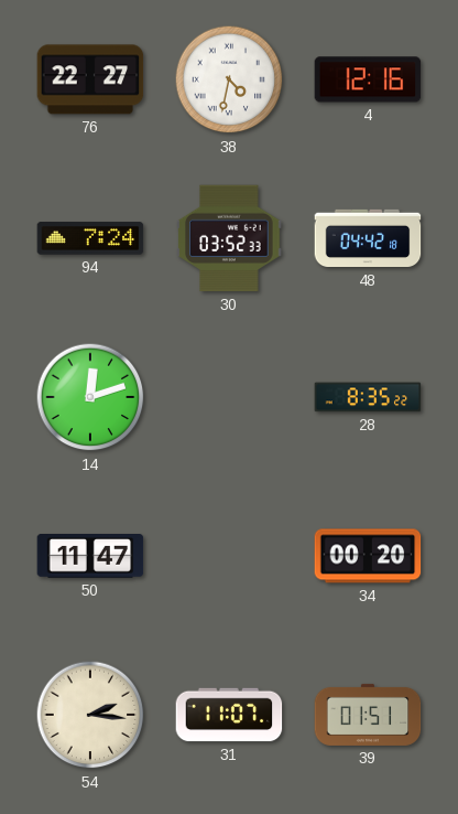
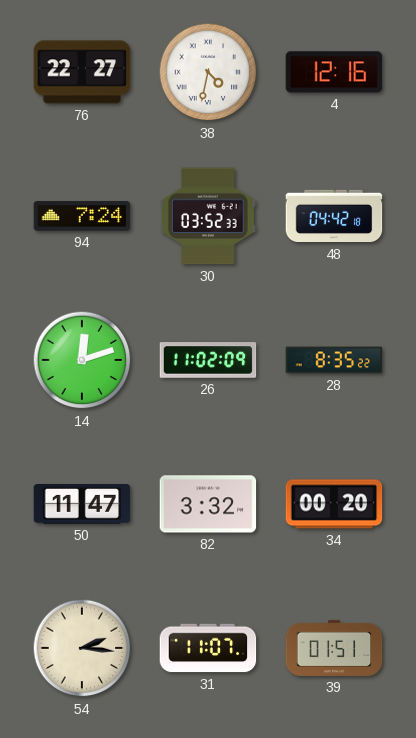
26: none -> 11:02 (208, 360)
82: none -> 3:32 (208, 504)
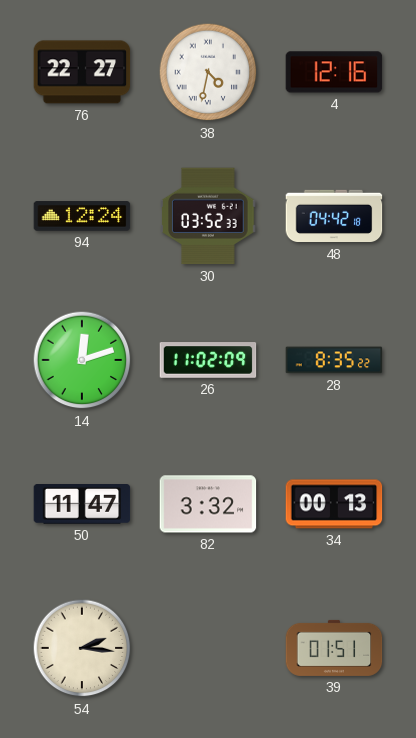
94: 7:24 -> 12:24 (82, 216)
34: 00:20 -> 00:13 (334, 504)
31: 11:07 -> none (208, 648)
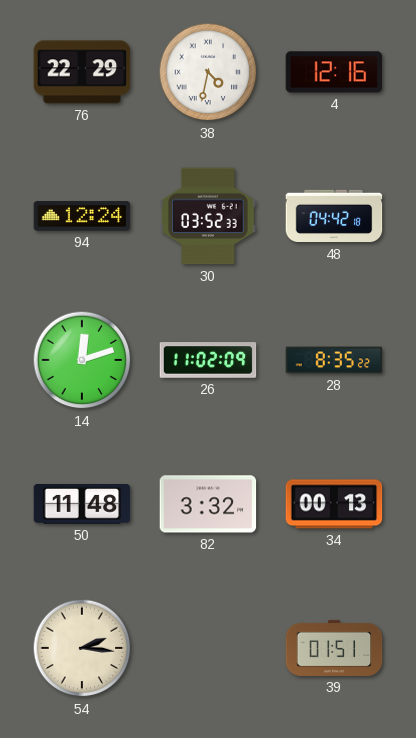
76: 22:27 -> 22:29 (82, 72)
50: 11:47 -> 11:48 (82, 505)
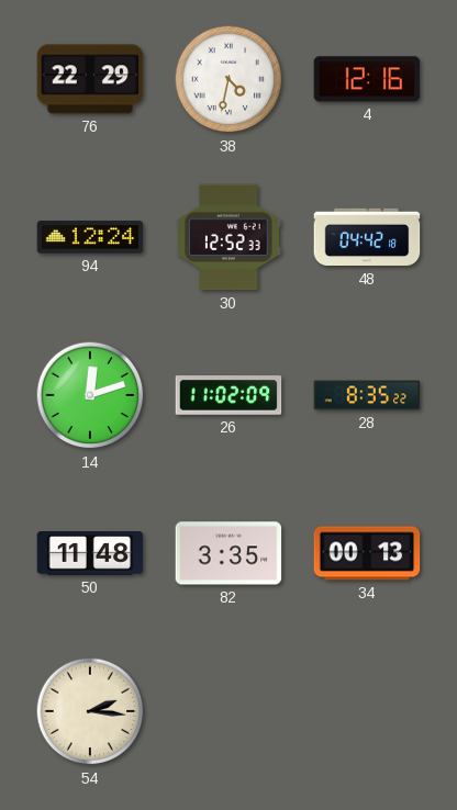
30: 03:52 -> 12:52 (228, 237)
82: 3:32 -> 3:35 (228, 553)
39: 01:51 -> none (334, 648)
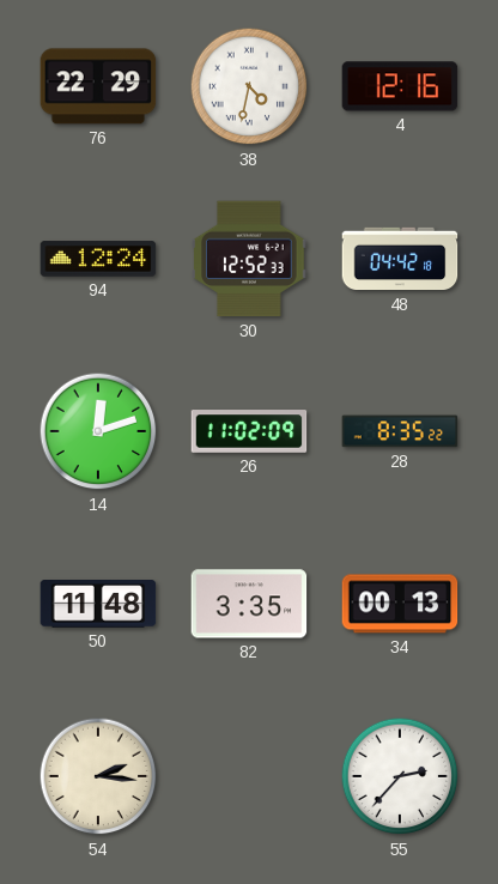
55: none -> 2:37 (400, 776)
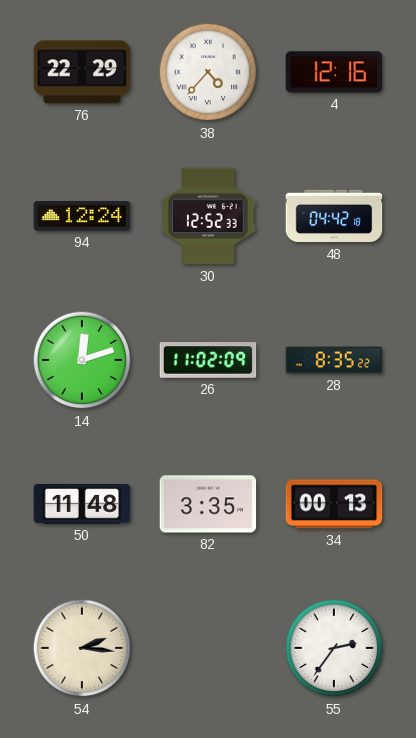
38: 4:32 -> 4:37 (208, 72)
55: 2:37 -> 2:36 (334, 648)
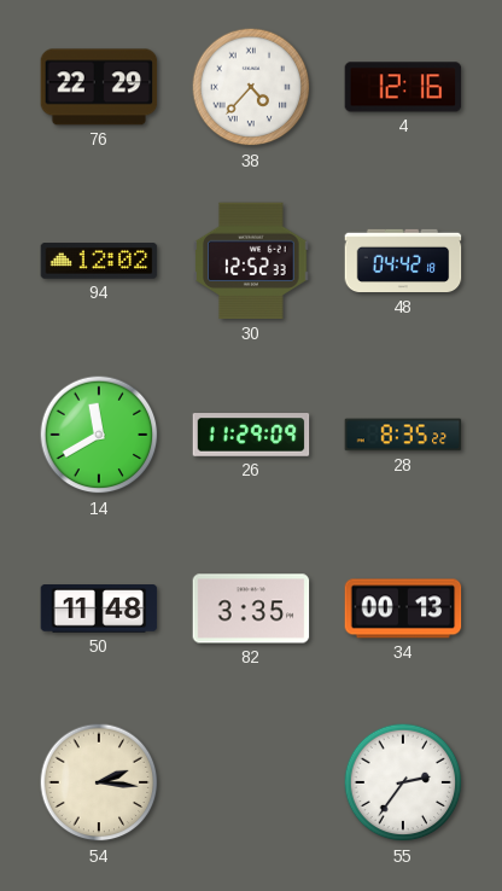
94: 12:24 -> 12:02 (99, 261)
14: 12:12 -> 11:40 (99, 435)
26: 11:02 -> 11:29 (251, 435)
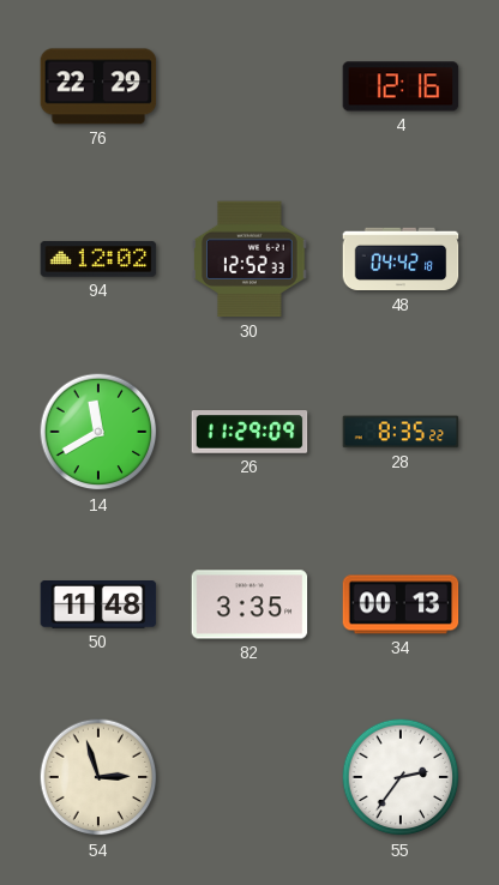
38: 4:37 -> none (251, 87)
54: 2:16 -> 2:57 (98, 777)
